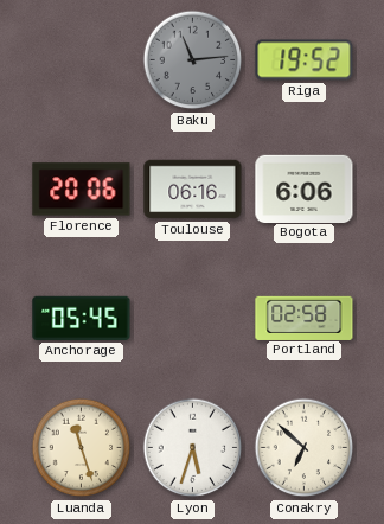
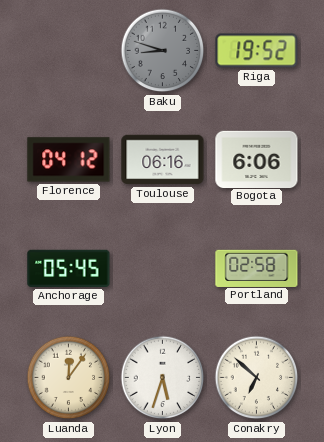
Baku: 11:14 -> 8:48 (163, 51)
Florence: 20:06 -> 04:12 (69, 160)
Luanda: 11:27 -> 12:06 (69, 378)
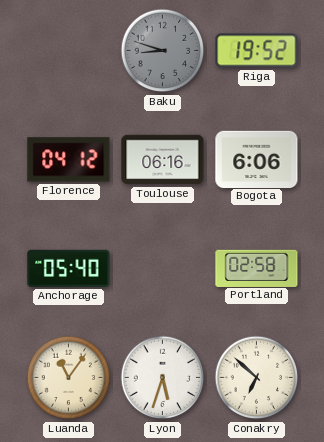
Anchorage: 05:45 -> 05:40 (69, 268)
Luanda: 12:06 -> 11:06 (69, 378)
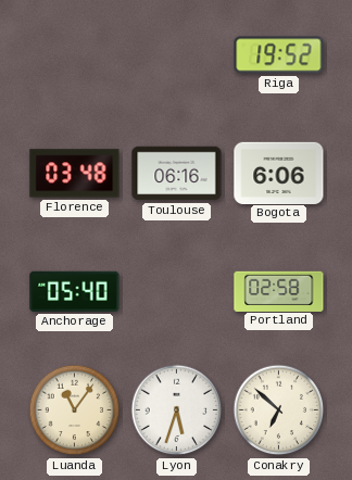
Baku: 8:48 -> none (163, 51)
Florence: 04:12 -> 03:48 (75, 174)
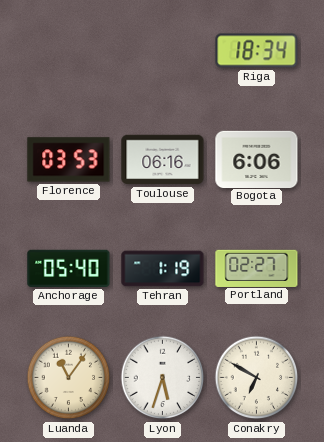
Riga: 19:52 -> 18:34 (257, 51)
Florence: 03:48 -> 03:53 (69, 160)
Tehran: none -> 1:19 (163, 269)
Portland: 02:58 -> 02:27 (257, 268)
Conakry: 6:52 -> 6:50 (257, 378)
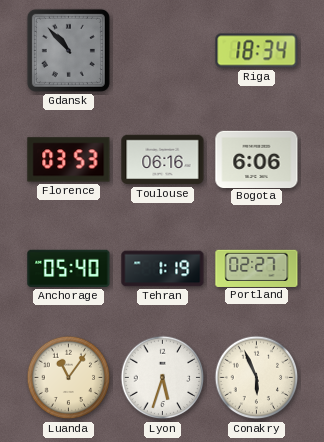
Gdansk: none -> 10:53 (68, 50)
Conakry: 6:50 -> 5:56 (257, 378)
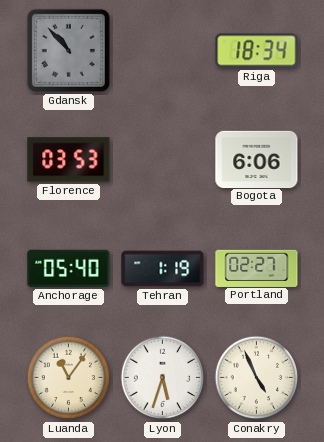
Toulouse: 06:16 -> none (163, 160)
Conakry: 5:56 -> 4:56 (257, 378)
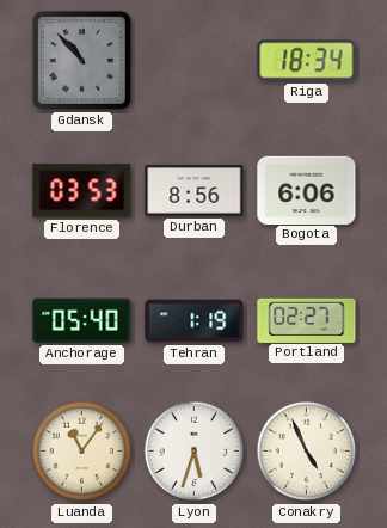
Durban: none -> 8:56 (195, 191)
